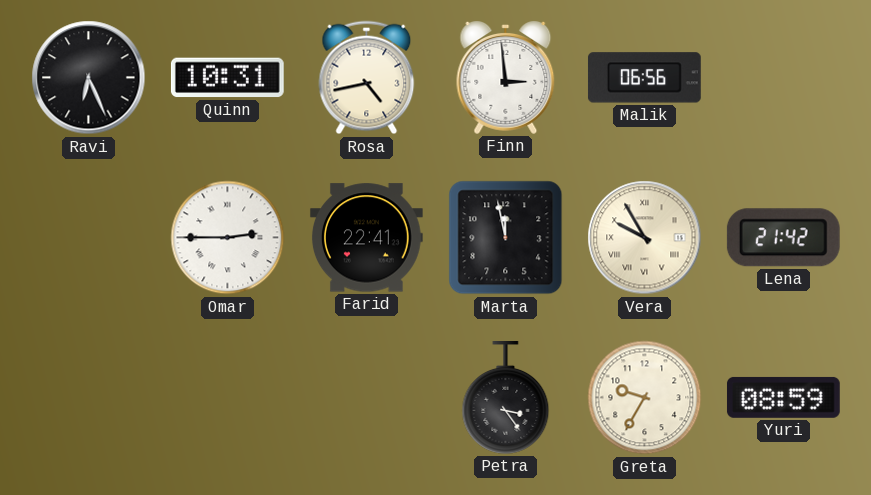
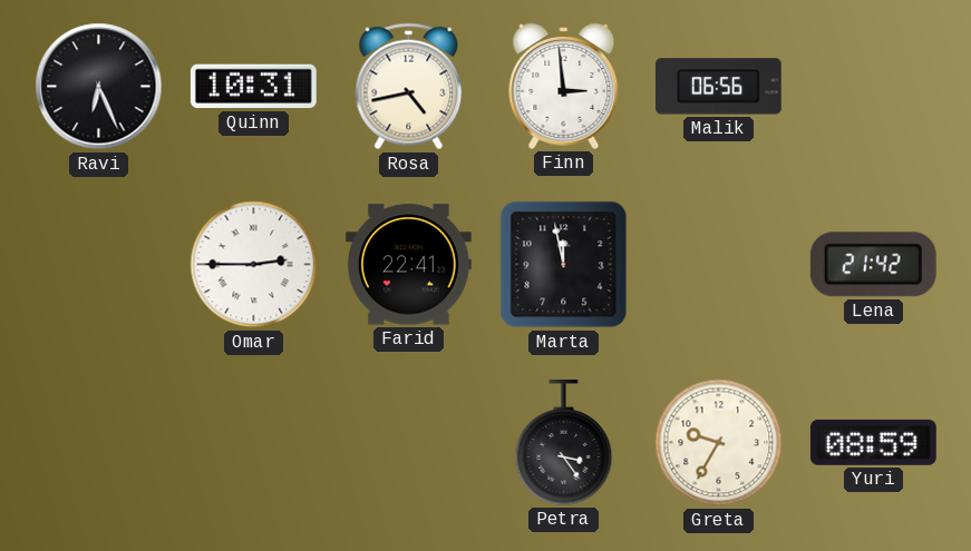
Vera: 9:55 -> none (645, 238)
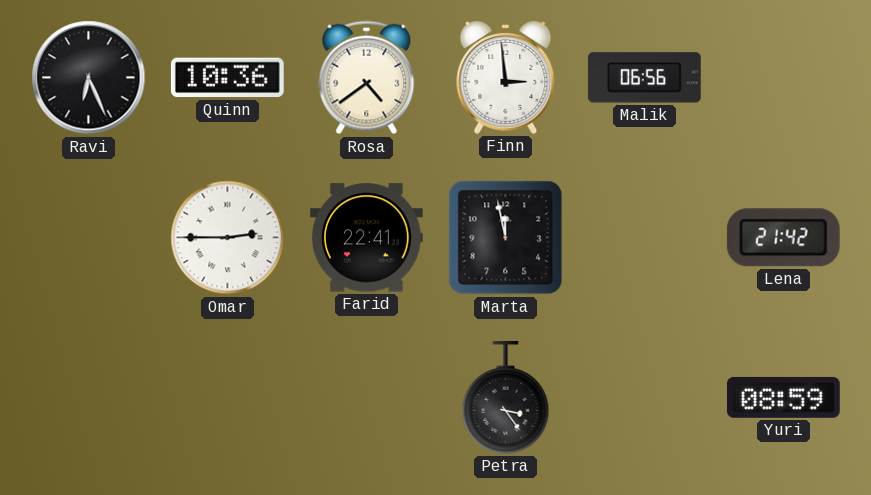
Quinn: 10:31 -> 10:36 (227, 78)
Rosa: 4:43 -> 4:39 (367, 78)
Greta: 9:35 -> none (719, 443)
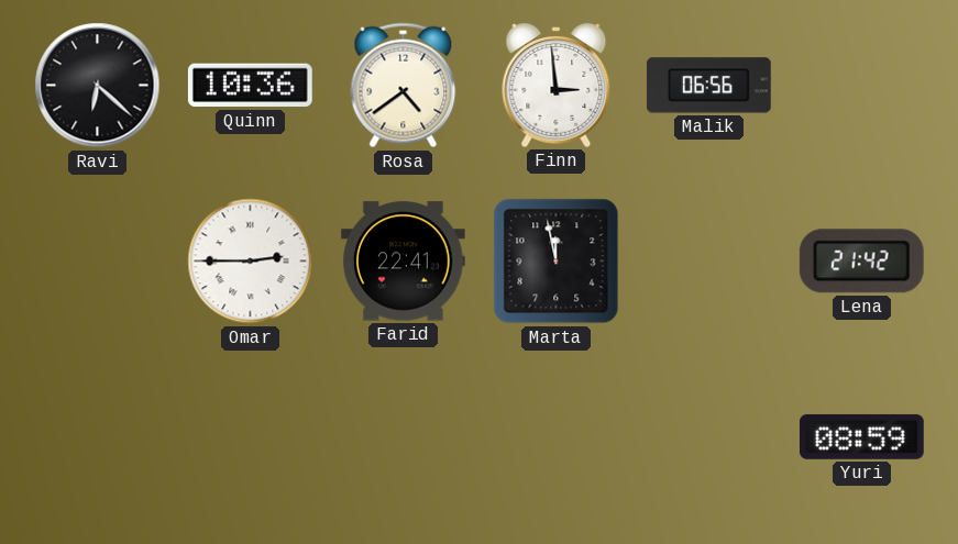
Ravi: 6:26 -> 6:22 (98, 86)
Petra: 3:24 -> none (506, 398)
